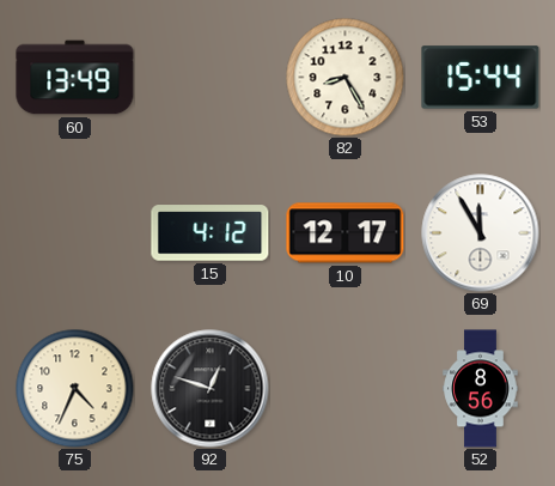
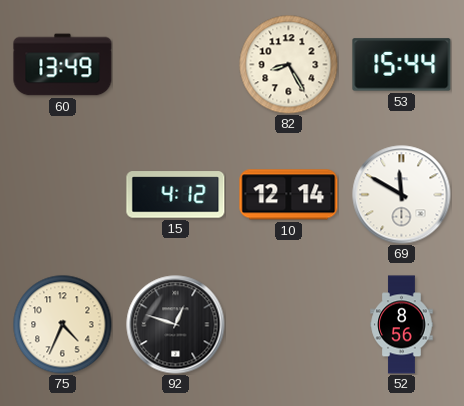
10: 12:17 -> 12:14 (289, 195)
69: 11:55 -> 11:50 (402, 195)
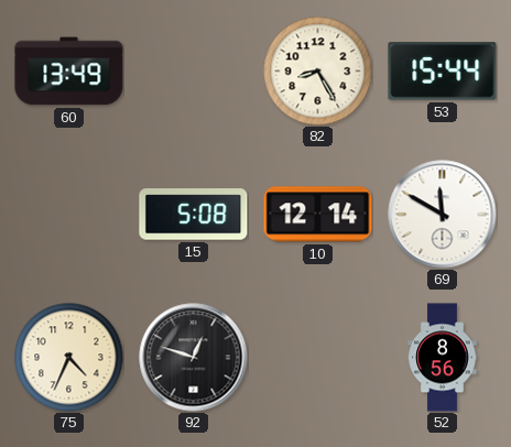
15: 4:12 -> 5:08 (194, 215)
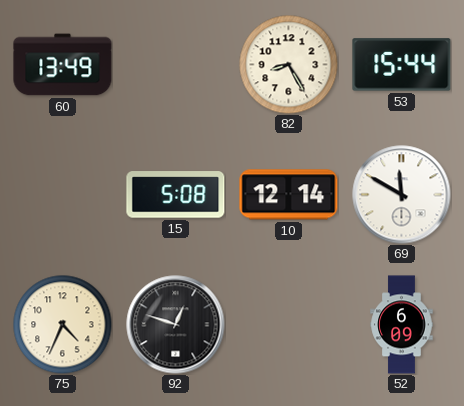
52: 8:56 -> 6:09 (402, 325)
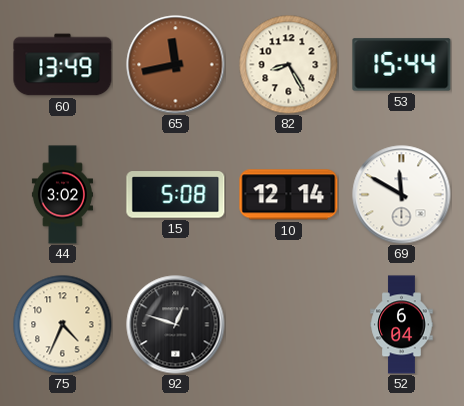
65: none -> 11:43 (176, 65)
44: none -> 3:02 (62, 195)
52: 6:09 -> 6:04 (402, 325)
